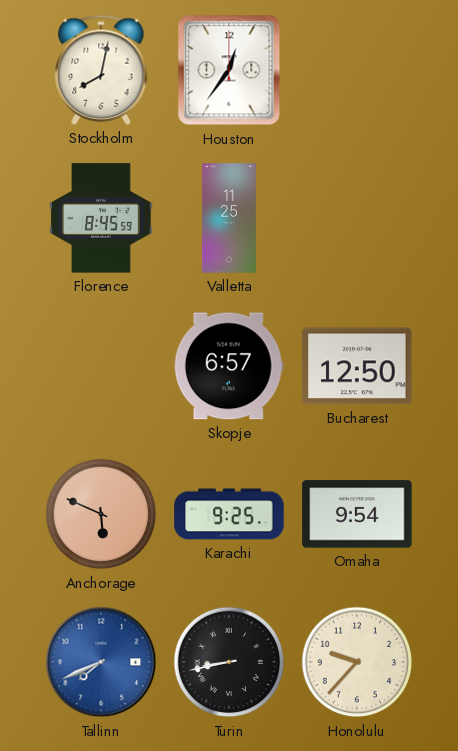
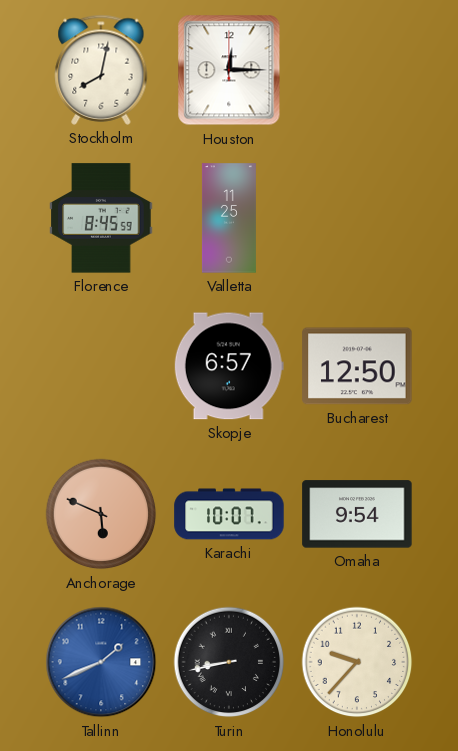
Houston: 12:36 -> 12:15 (229, 70)
Karachi: 9:25 -> 10:07 (229, 514)
Tallinn: 7:41 -> 1:41 (101, 662)
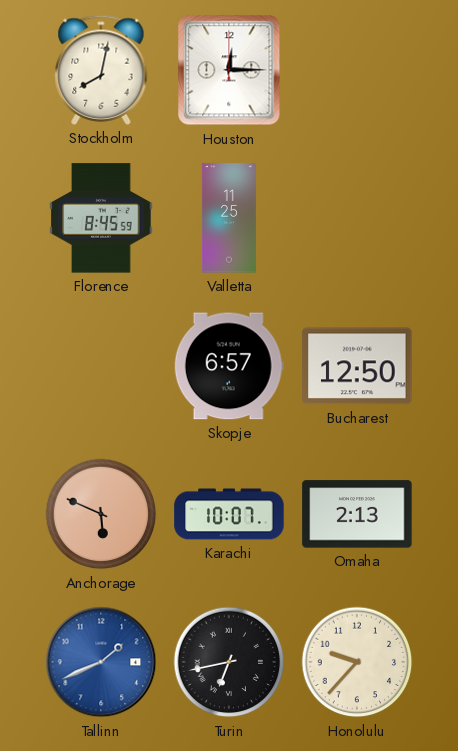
Omaha: 9:54 -> 2:13 (357, 514)
Turin: 8:43 -> 6:43 (229, 662)
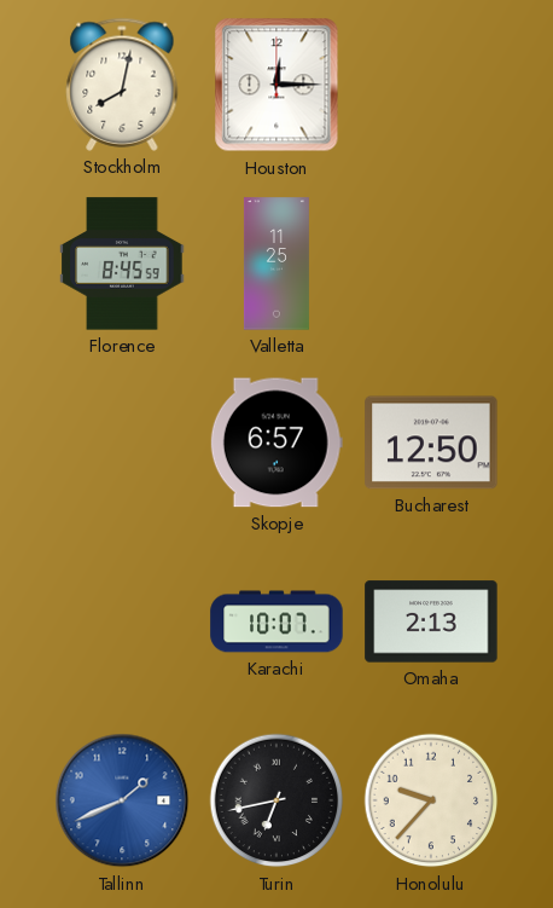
Anchorage: 5:49 -> none (101, 514)
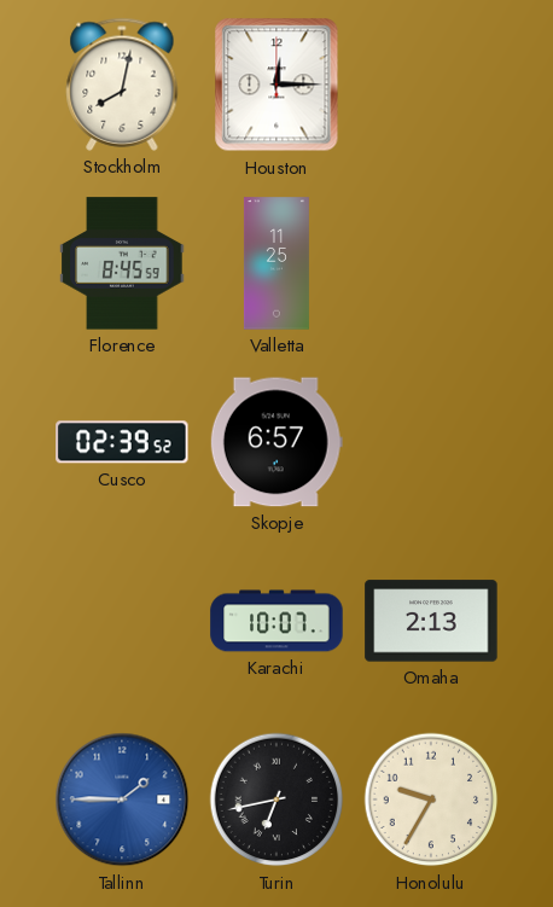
Cusco: none -> 02:39 (122, 442)
Bucharest: 12:50 -> none (431, 443)
Tallinn: 1:41 -> 1:45 (122, 800)
Honolulu: 9:37 -> 9:35 (431, 800)
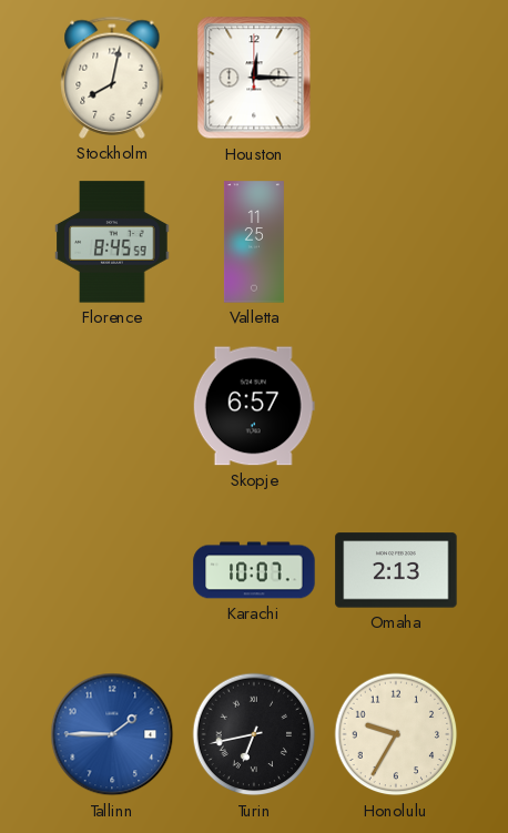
Cusco: 02:39 -> none (122, 442)
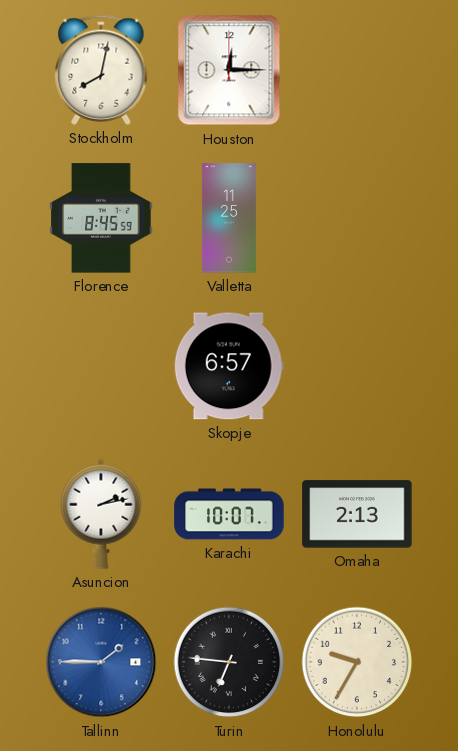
Asuncion: none -> 2:13 (101, 514)
Turin: 6:43 -> 6:46 (229, 662)
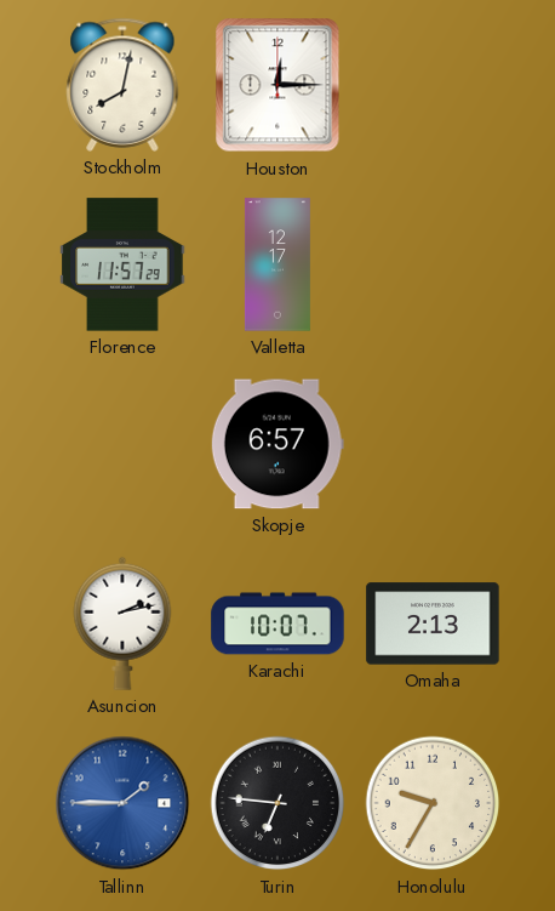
Florence: 8:45 -> 11:57 (122, 264)
Valletta: 11:25 -> 12:17 (277, 264)
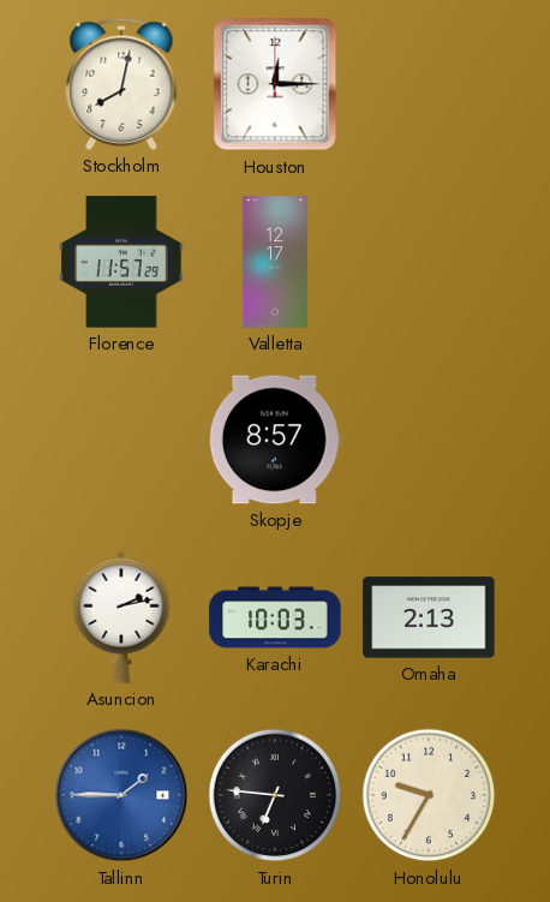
Skopje: 6:57 -> 8:57 (275, 440)
Karachi: 10:07 -> 10:03 (275, 617)
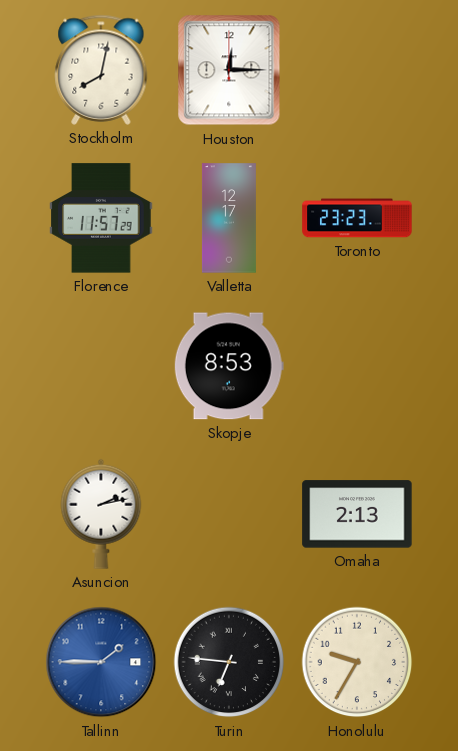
Toronto: none -> 23:23 (357, 218)
Skopje: 8:57 -> 8:53 (229, 366)
Karachi: 10:03 -> none (275, 617)
